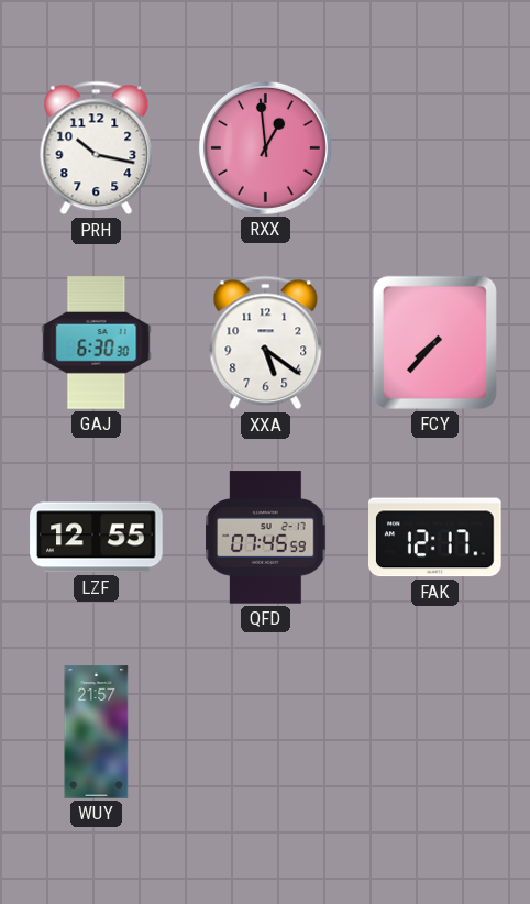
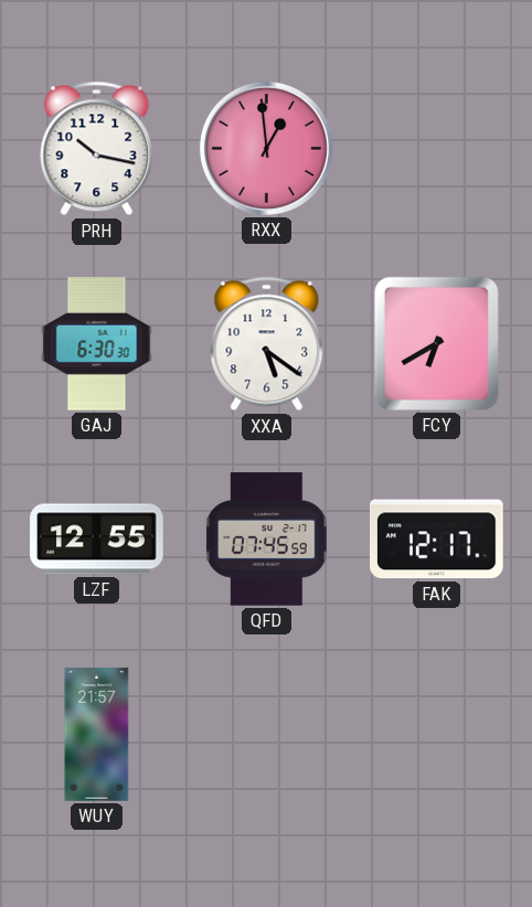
FCY: 7:37 -> 6:40 (436, 343)
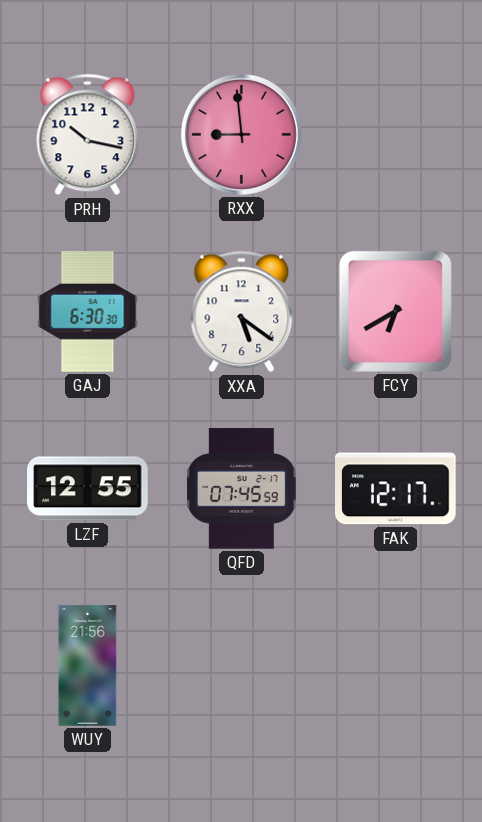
RXX: 12:59 -> 8:59 (241, 134)
WUY: 21:57 -> 21:56 (88, 666)
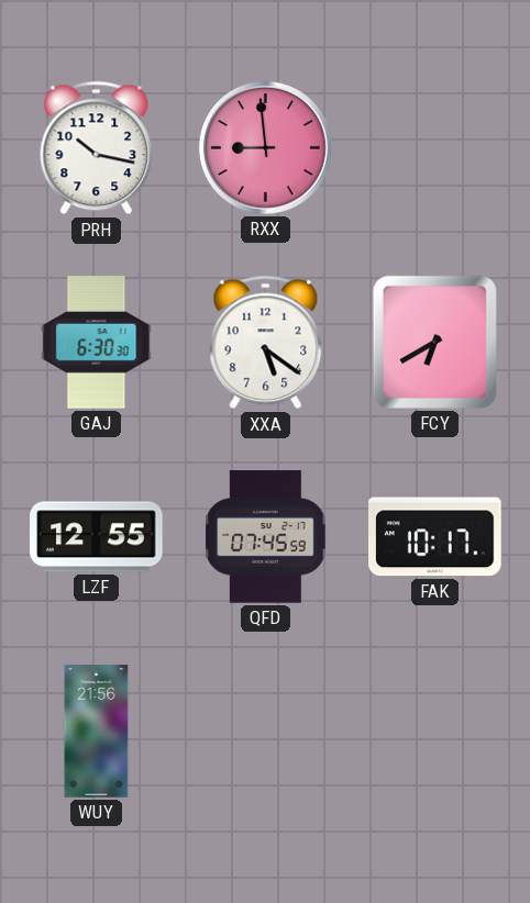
FAK: 12:17 -> 10:17 (435, 537)
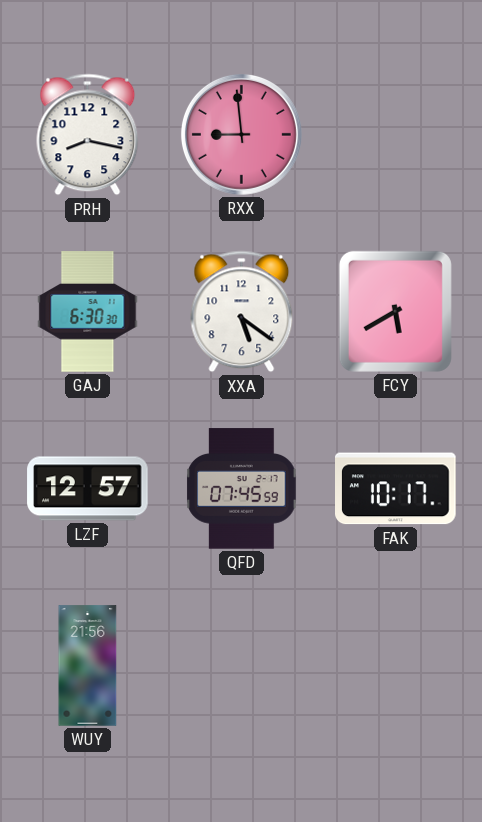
PRH: 10:17 -> 8:17 (88, 135)
FCY: 6:40 -> 5:40 (395, 311)
LZF: 12:55 -> 12:57 (88, 489)
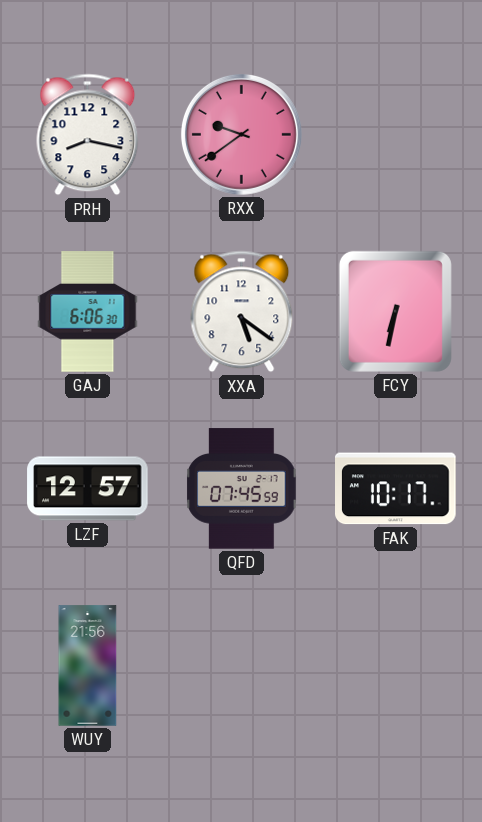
RXX: 8:59 -> 9:39 (241, 134)
GAJ: 6:30 -> 6:06 (88, 312)
FCY: 5:40 -> 6:32 (395, 311)
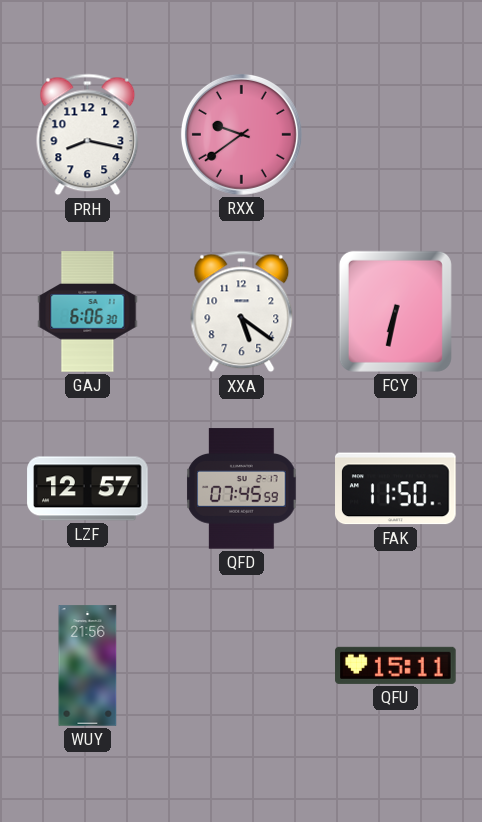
FAK: 10:17 -> 11:50 (396, 489)
QFU: none -> 15:11 (396, 665)
